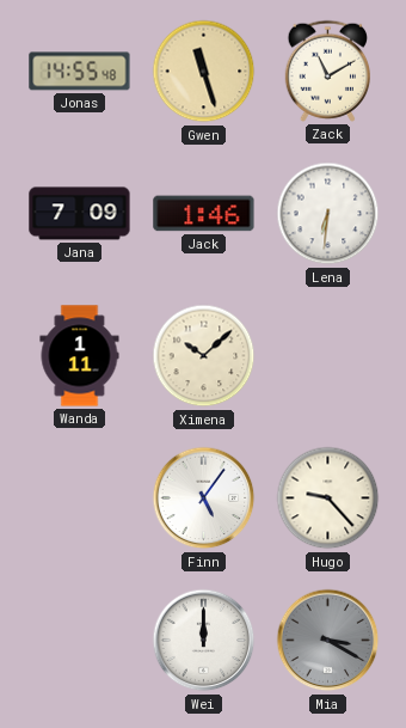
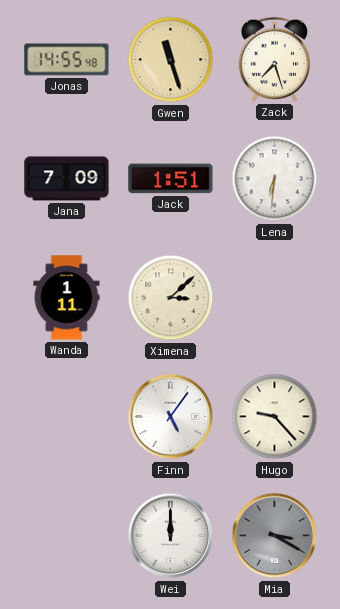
Zack: 11:10 -> 7:27 (274, 59)
Jack: 1:46 -> 1:51 (171, 179)
Ximena: 10:08 -> 3:08 (171, 298)
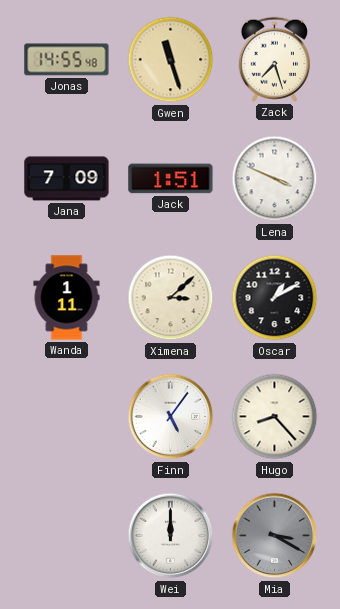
Lena: 6:31 -> 3:49 (275, 179)
Oscar: none -> 1:10 (275, 298)
Hugo: 9:23 -> 8:23 (275, 417)
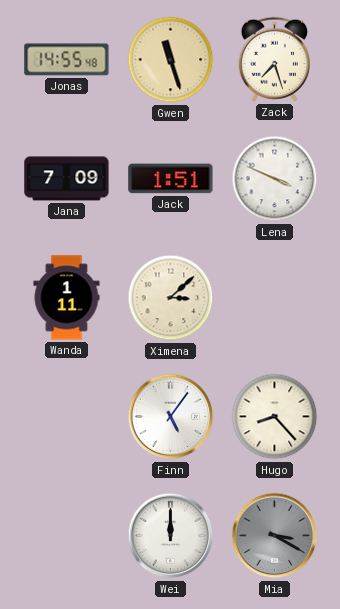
Oscar: 1:10 -> none (275, 298)
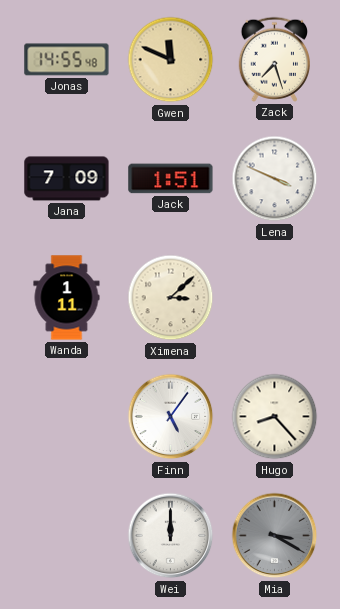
Gwen: 11:27 -> 11:49 (171, 60)
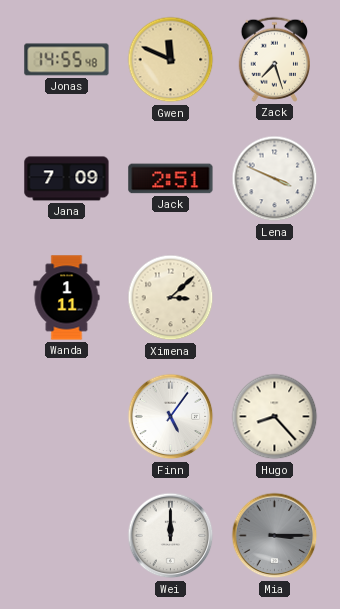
Jack: 1:51 -> 2:51 (171, 179)
Mia: 3:20 -> 3:15 (275, 536)
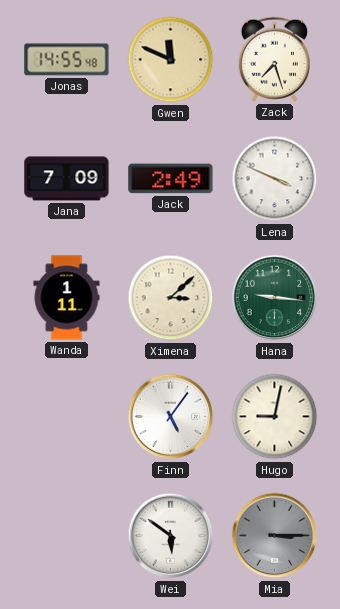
Jack: 2:51 -> 2:49 (171, 179)
Hana: none -> 9:16 (275, 298)
Hugo: 8:23 -> 9:02 (275, 417)
Wei: 12:00 -> 5:51 (171, 536)
